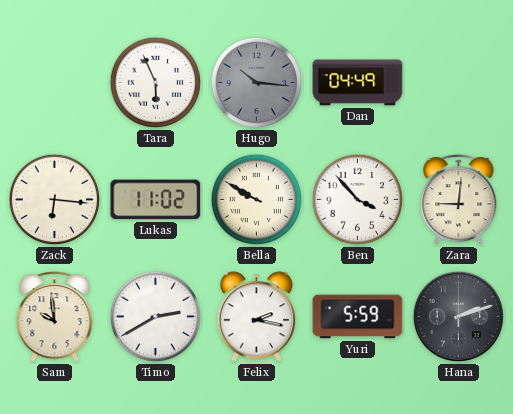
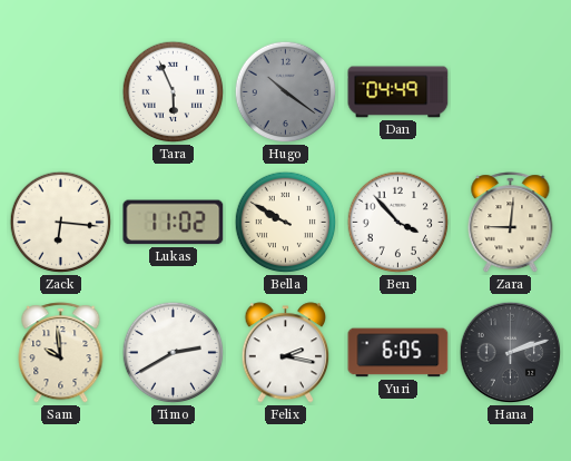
Hugo: 10:16 -> 10:21 (286, 92)
Yuri: 5:59 -> 6:05 (398, 353)
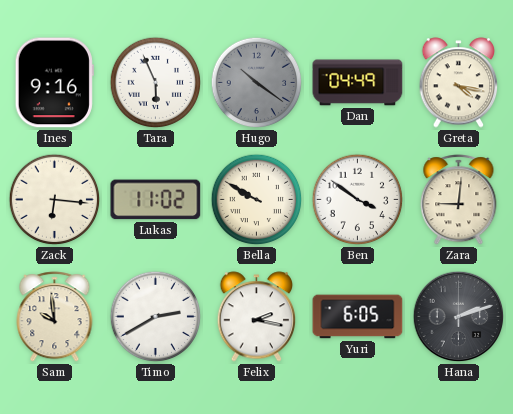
Ines: none -> 9:16 (54, 83)
Greta: none -> 4:17 (459, 83)
Ben: 3:53 -> 3:51 (358, 200)
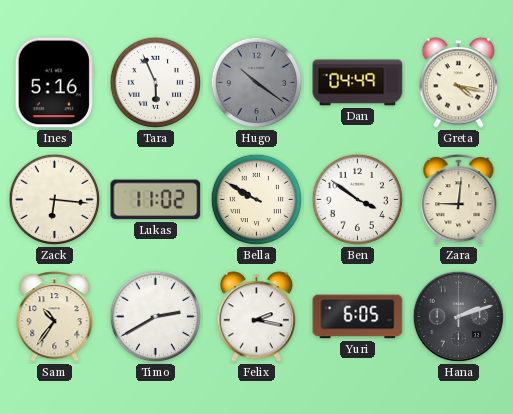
Ines: 9:16 -> 5:16 (54, 83)
Sam: 9:59 -> 10:36 (55, 317)
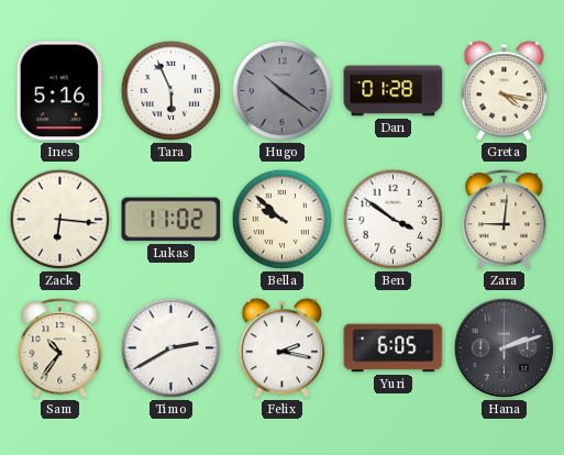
Dan: 04:49 -> 01:28 (394, 91)
Bella: 9:50 -> 9:52 (283, 220)
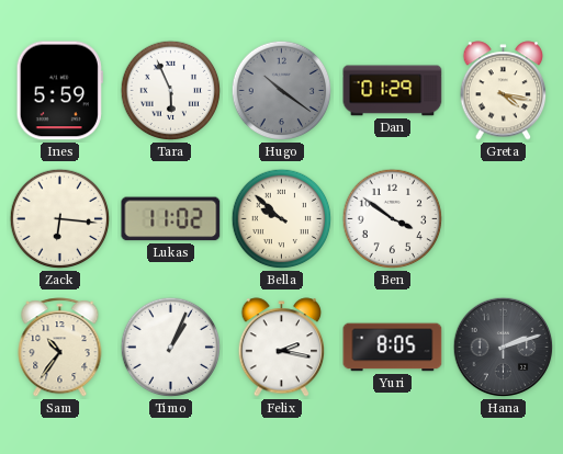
Ines: 5:16 -> 5:59 (59, 91)
Dan: 01:28 -> 01:29 (393, 91)
Zara: 9:01 -> none (505, 220)
Timo: 2:40 -> 1:04 (171, 348)
Yuri: 6:05 -> 8:05 (393, 348)
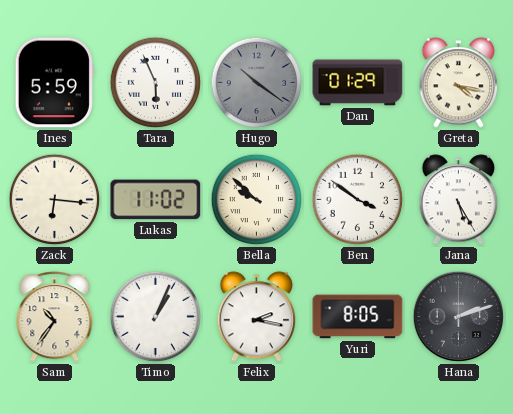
Jana: none -> 5:25 (459, 200)
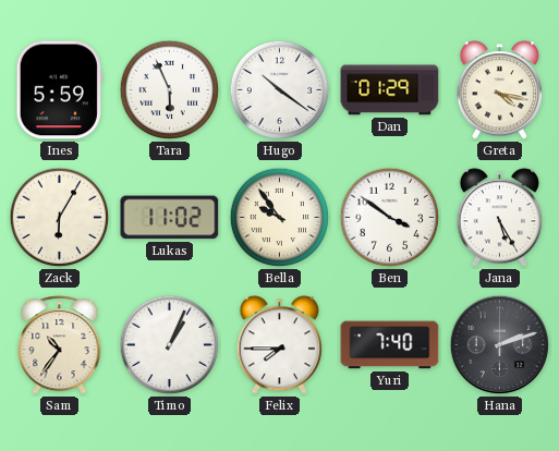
Hugo dial: grey -> white (280, 90)
Zack: 6:16 -> 6:05 (60, 218)
Bella: 9:52 -> 9:54 (280, 218)
Felix: 2:17 -> 7:45 (280, 345)
Yuri: 8:05 -> 7:40 (390, 345)
